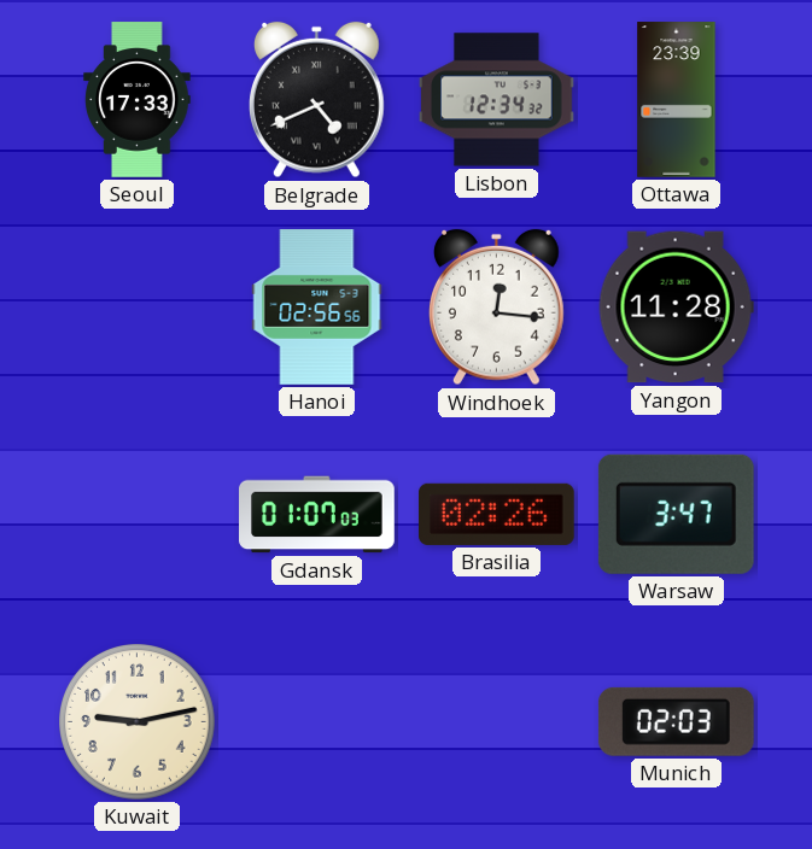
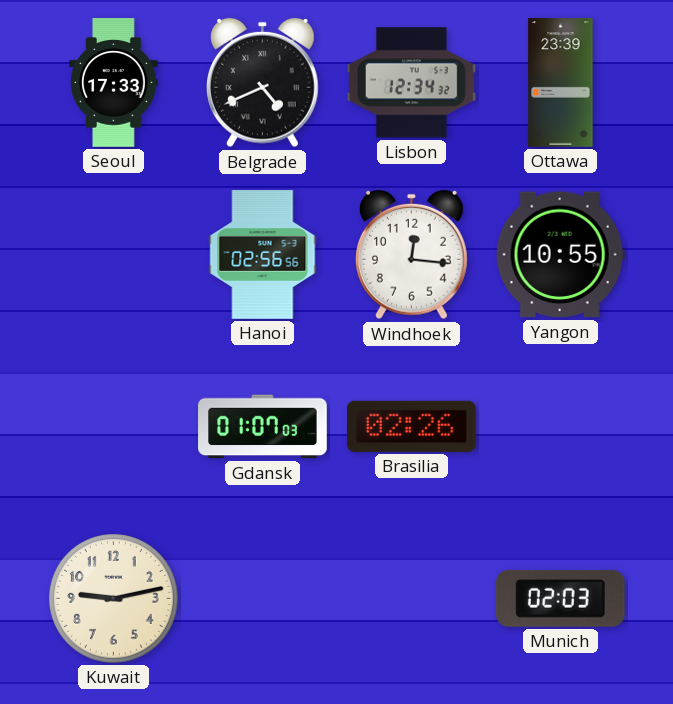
Yangon: 11:28 -> 10:55 (560, 255)
Warsaw: 3:47 -> none (676, 514)
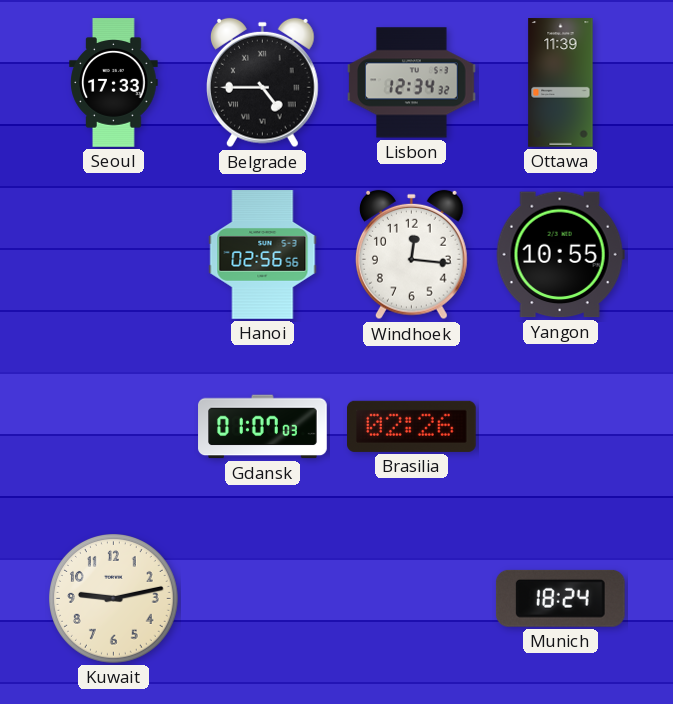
Belgrade: 4:41 -> 4:45 (263, 83)
Ottawa: 23:39 -> 11:39 (561, 83)
Munich: 02:03 -> 18:24 (560, 598)
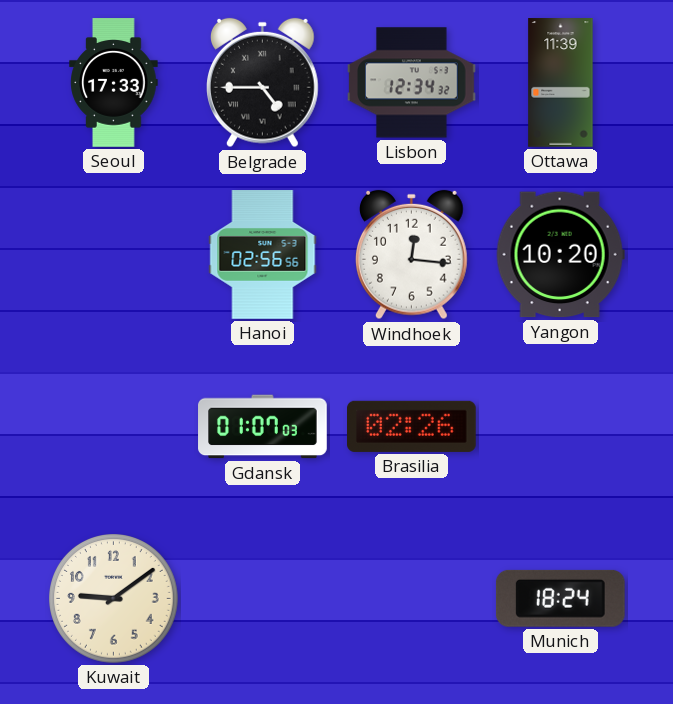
Yangon: 10:55 -> 10:20 (560, 255)
Kuwait: 9:13 -> 9:09 (114, 599)
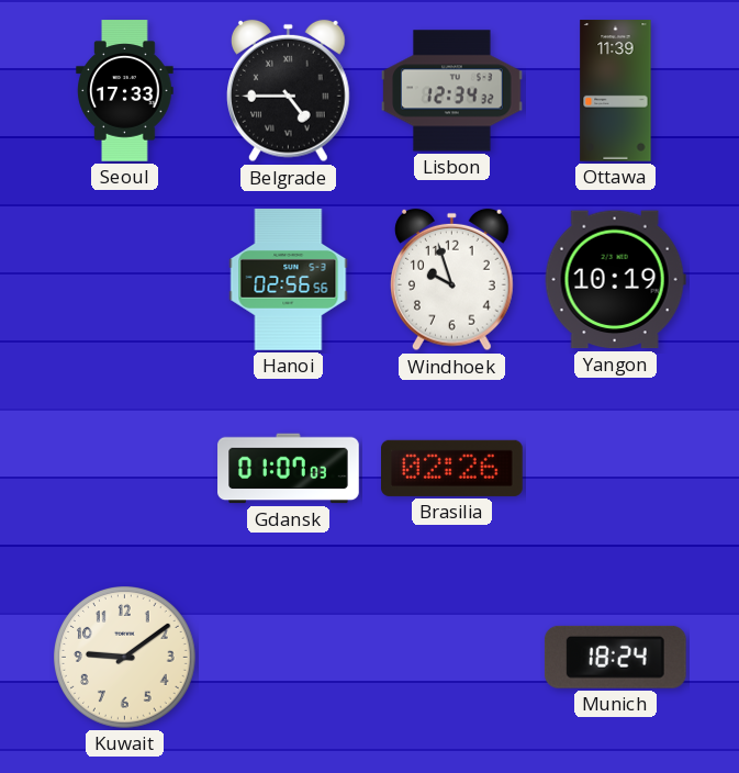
Windhoek: 12:16 -> 9:57 (452, 280)
Yangon: 10:20 -> 10:19 (615, 280)
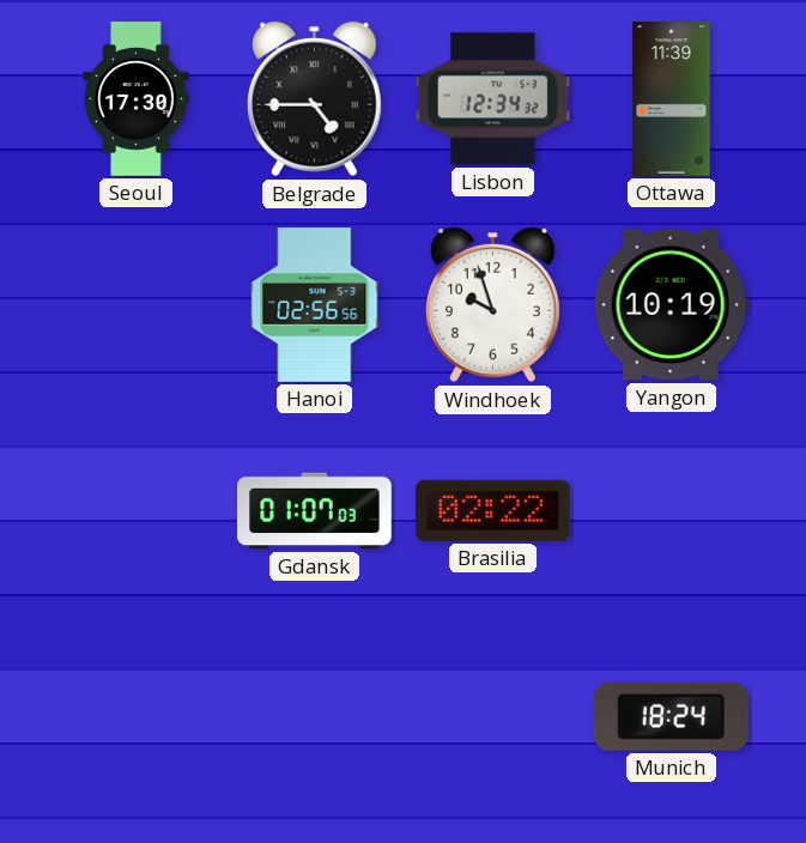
Seoul: 17:33 -> 17:30 (137, 99)
Brasilia: 02:26 -> 02:22 (493, 510)
Kuwait: 9:09 -> none (125, 658)
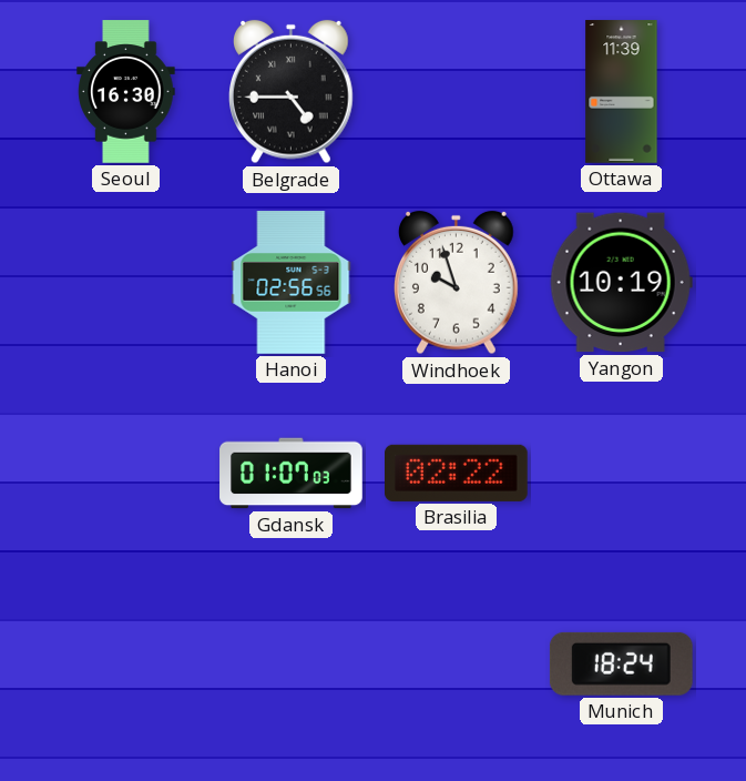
Seoul: 17:30 -> 16:30 (126, 92)
Lisbon: 12:34 -> none (493, 99)
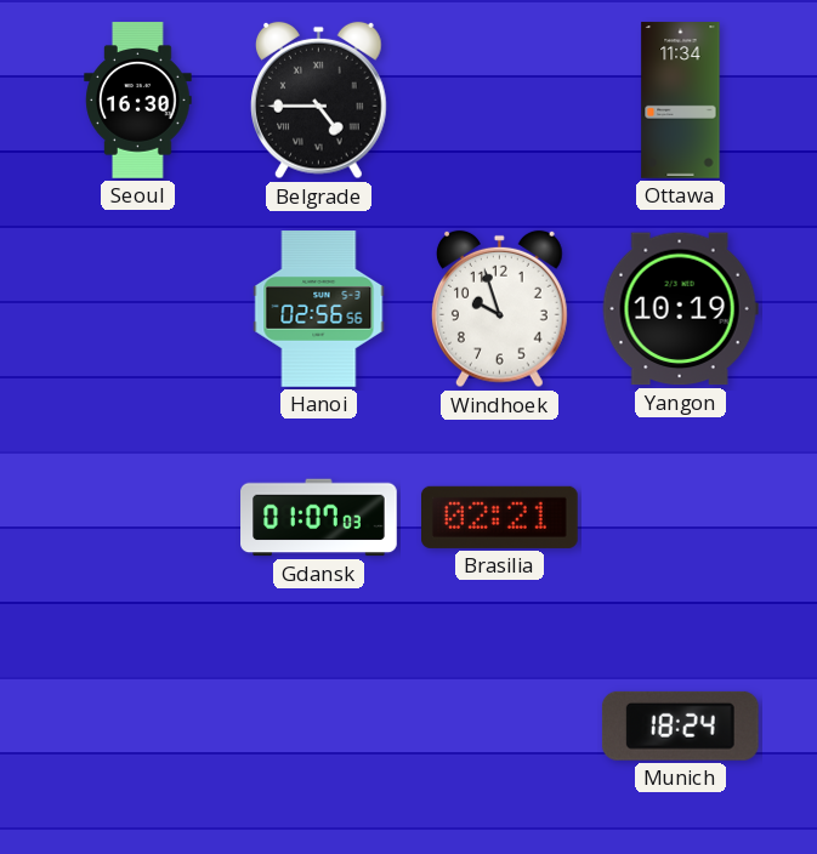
Ottawa: 11:39 -> 11:34 (681, 101)
Brasilia: 02:22 -> 02:21 (500, 517)
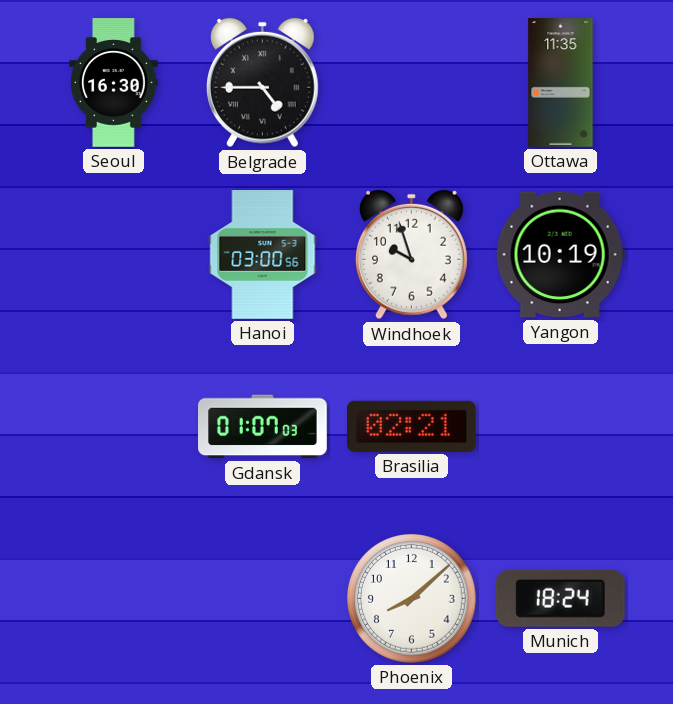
Ottawa: 11:34 -> 11:35 (561, 83)
Hanoi: 02:56 -> 03:00 (263, 255)
Phoenix: none -> 8:08 (412, 599)
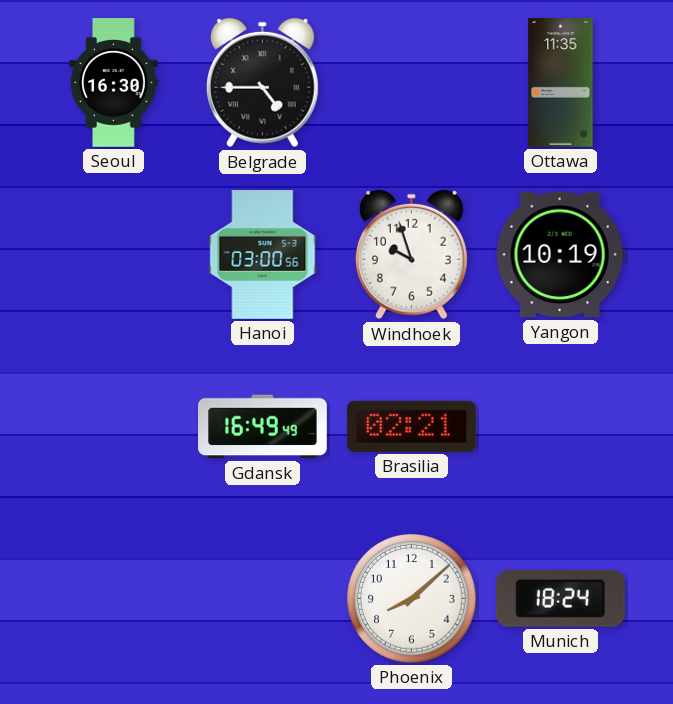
Gdansk: 01:07 -> 16:49 (263, 427)
